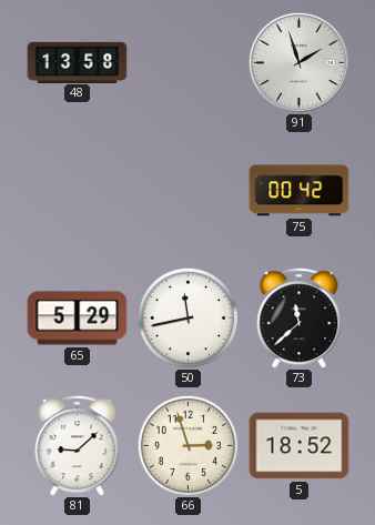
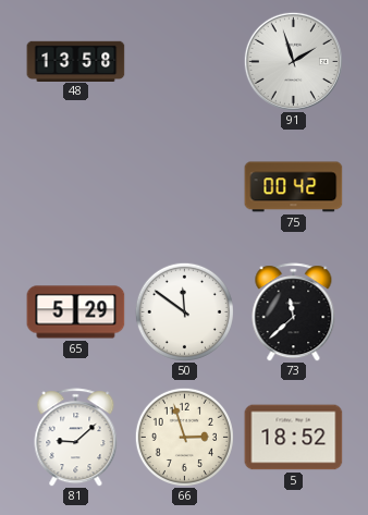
50: 11:43 -> 11:51 (184, 311)
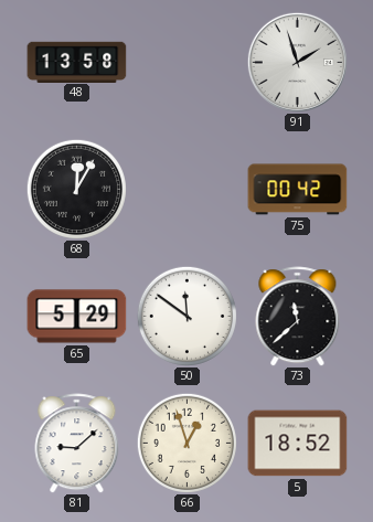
68: none -> 12:05 (76, 189)
66: 2:57 -> 12:57 (186, 443)
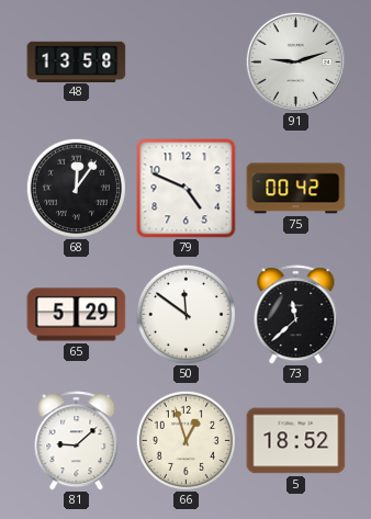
91: 1:57 -> 9:12 (295, 61)
68: 12:05 -> 12:06 (76, 188)
79: none -> 4:49 (187, 189)
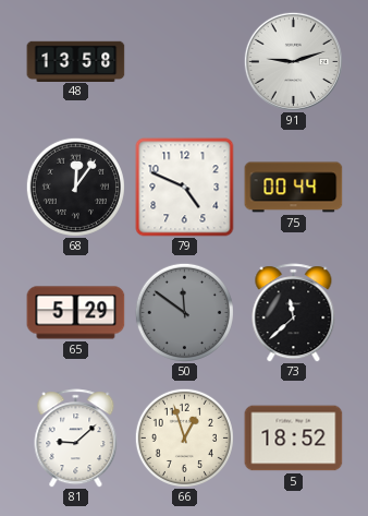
75: 00:42 -> 00:44 (294, 188)
50 dial: white -> grey (184, 312)
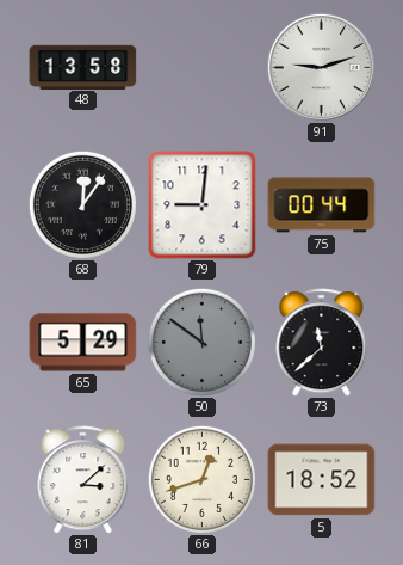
79: 4:49 -> 9:01 (203, 205)
81: 9:08 -> 3:08 (83, 480)
66: 12:57 -> 12:42 (201, 479)
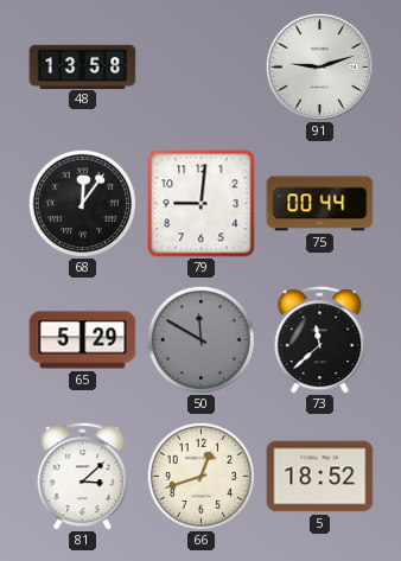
50: 11:51 -> 11:50 (200, 339)
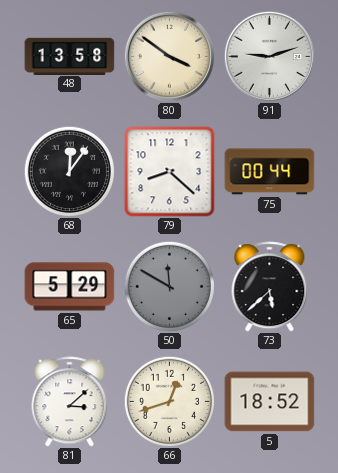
80: none -> 3:51 (169, 56)
79: 9:01 -> 8:22 (170, 172)
73: 11:38 -> 5:38 (270, 287)
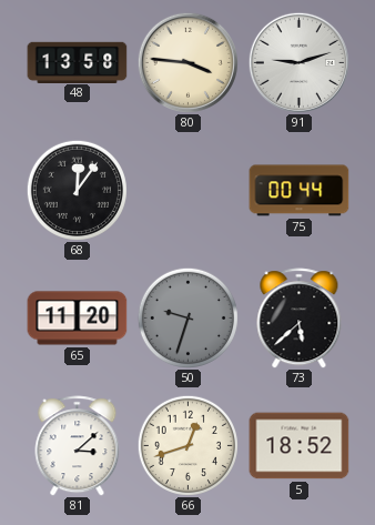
80: 3:51 -> 3:46 (187, 62)
79: 8:22 -> none (170, 172)
65: 5:29 -> 11:20 (78, 319)
50: 11:50 -> 9:33 (187, 317)
